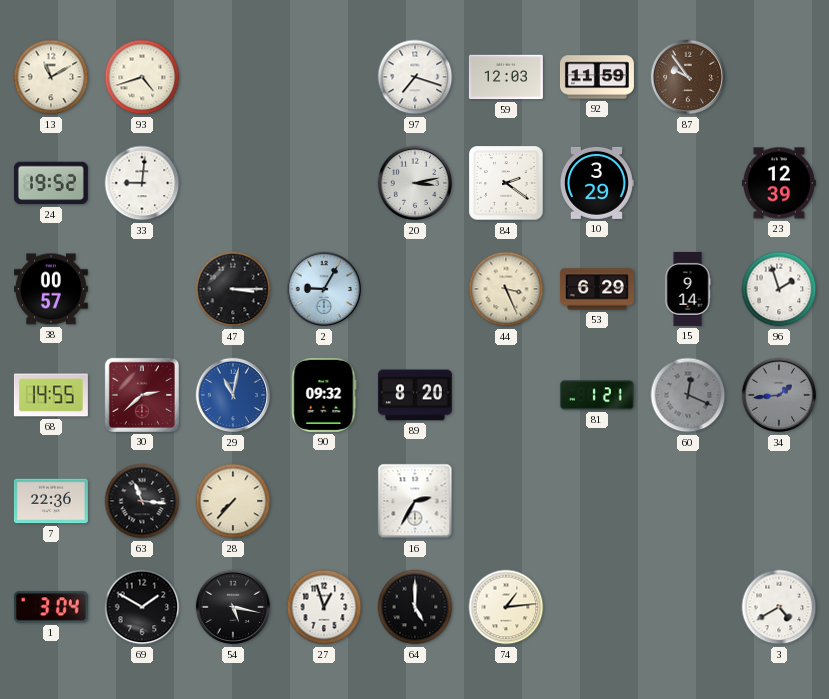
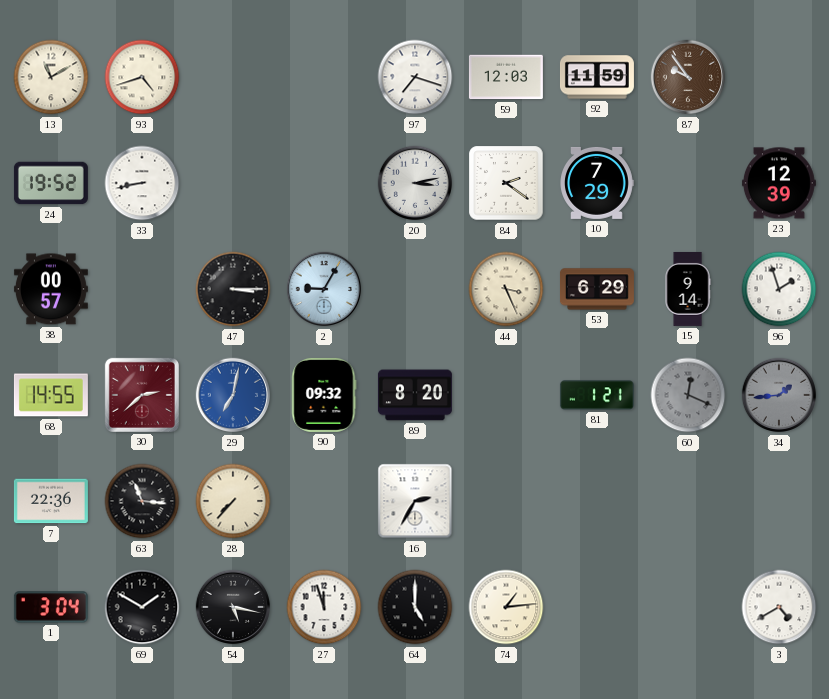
33: 9:01 -> 8:43 (142, 183)
10: 3:29 -> 7:29 (597, 183)
29: 11:02 -> 7:02 (233, 395)
27: 12:57 -> 11:57 (324, 607)
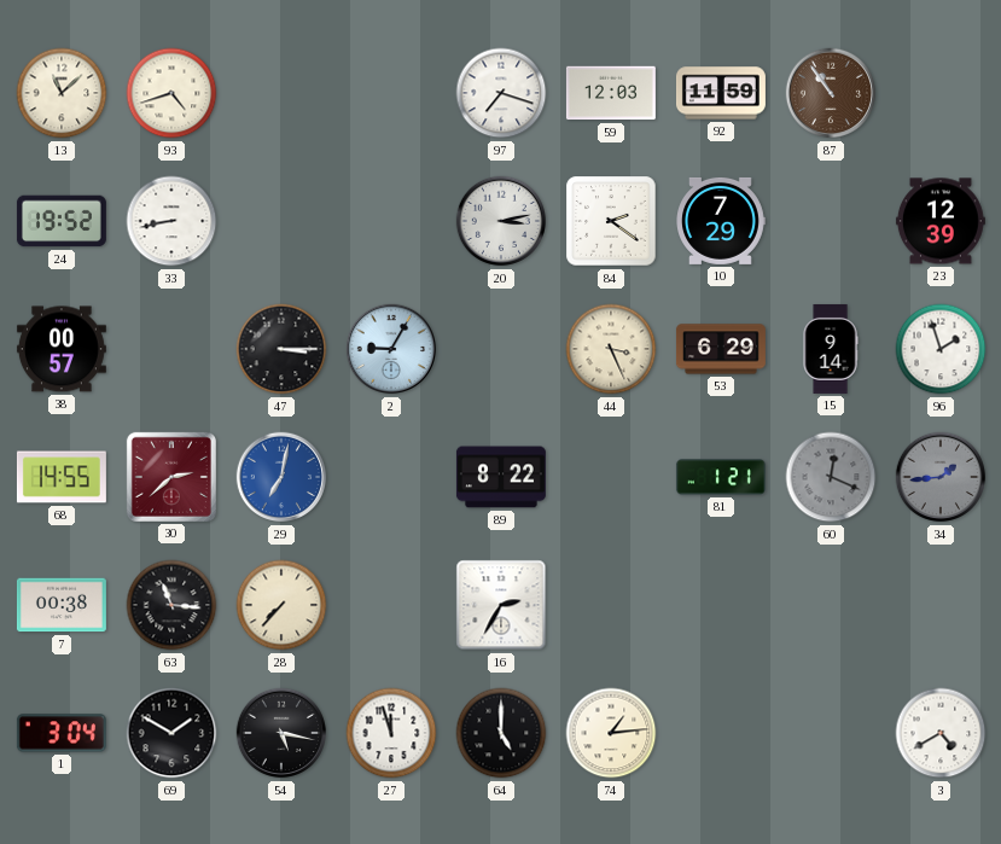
13: 11:10 -> 11:08 (62, 93)
87: 9:54 -> 10:54 (831, 93)
90: 09:32 -> none (324, 395)
89: 8:20 -> 8:22 (501, 477)
7: 22:36 -> 00:38 (62, 605)
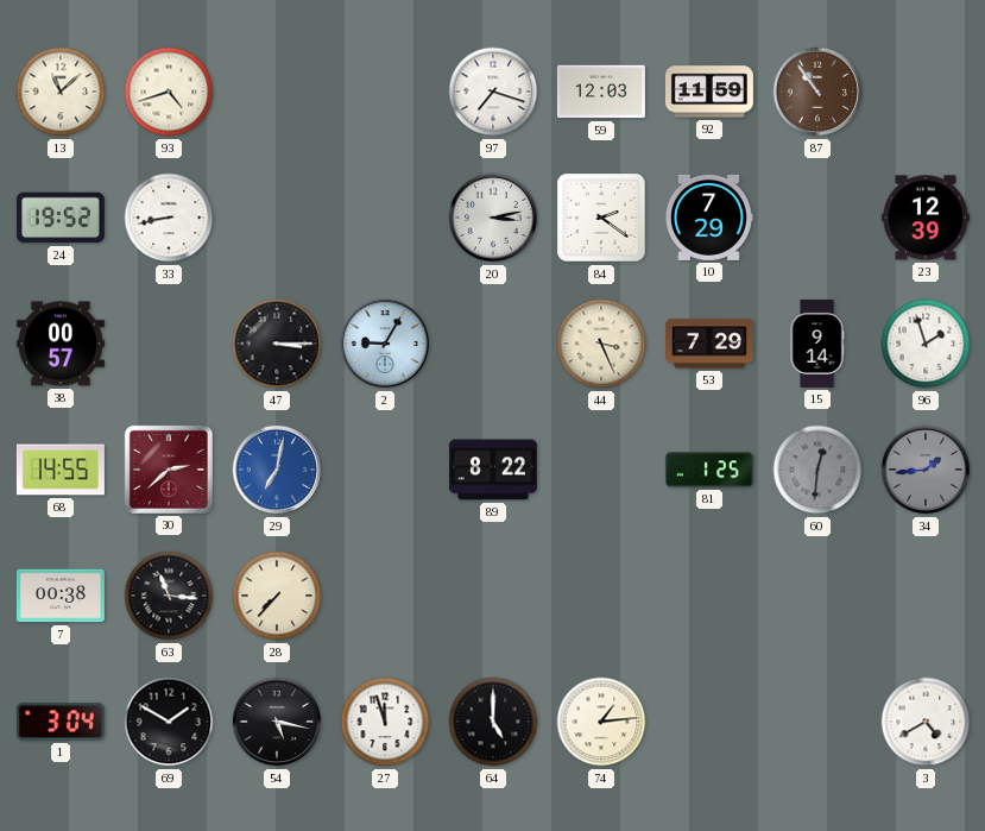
53: 6:29 -> 7:29 (709, 344)
81: 1:21 -> 1:25 (709, 470)
60: 12:19 -> 12:31 (817, 470)
16: 2:35 -> none (501, 605)
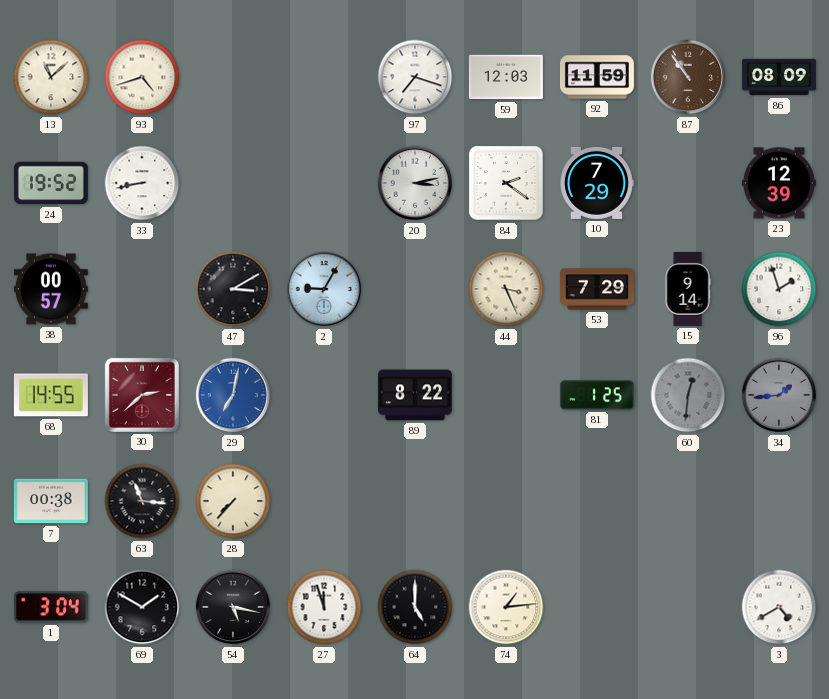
86: none -> 08:09 (779, 77)
47: 3:15 -> 3:10 (233, 289)
